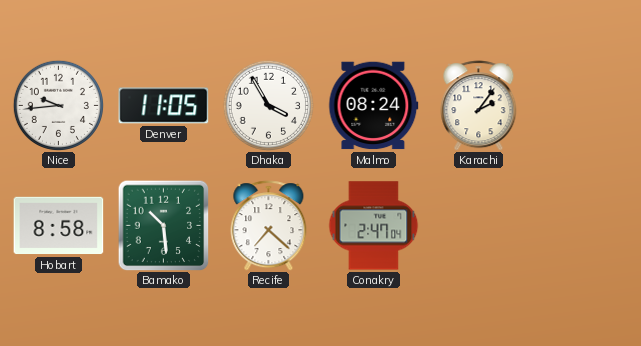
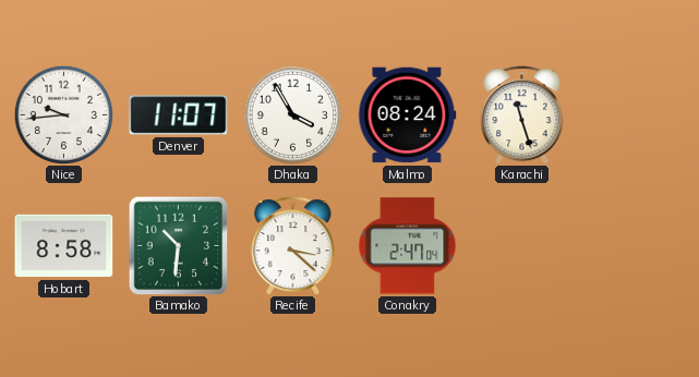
Denver: 11:05 -> 11:07 (179, 115)
Karachi: 2:06 -> 11:27 (522, 115)
Bamako: 10:29 -> 10:31 (178, 245)
Recife: 7:22 -> 3:22 (293, 246)
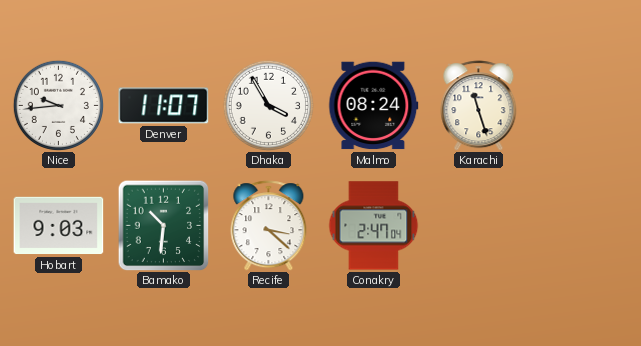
Hobart: 8:58 -> 9:03 (59, 226)
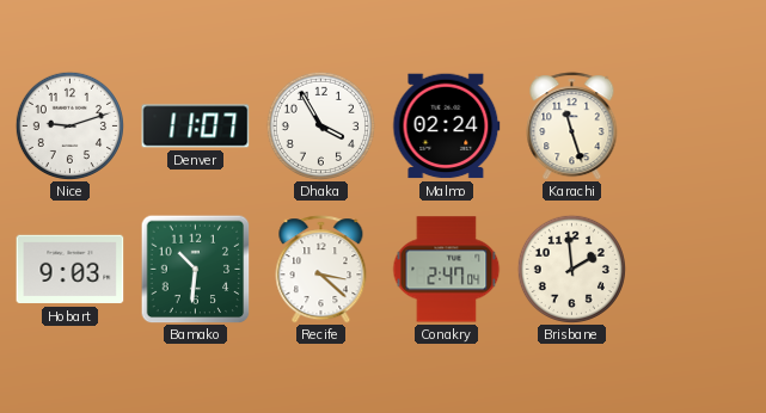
Nice: 9:44 -> 9:12 (69, 125)
Malmo: 08:24 -> 02:24 (447, 127)
Brisbane: none -> 1:59 (571, 269)
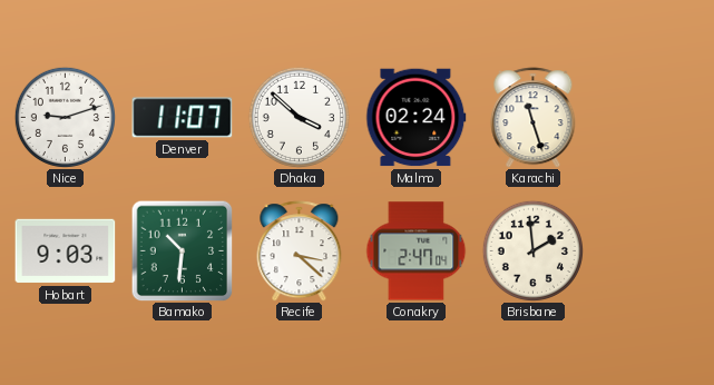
Dhaka: 3:55 -> 3:52 (299, 117)
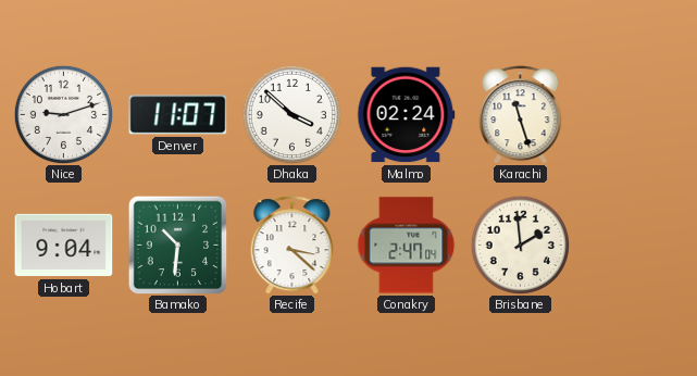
Hobart: 9:03 -> 9:04 (64, 246)
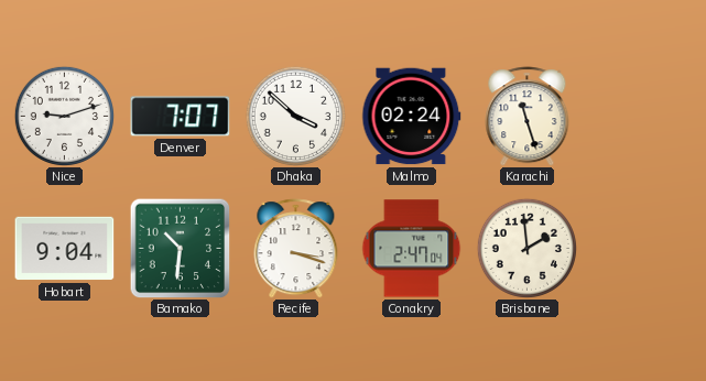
Denver: 11:07 -> 7:07 (181, 117)
Recife: 3:22 -> 3:18 (296, 249)
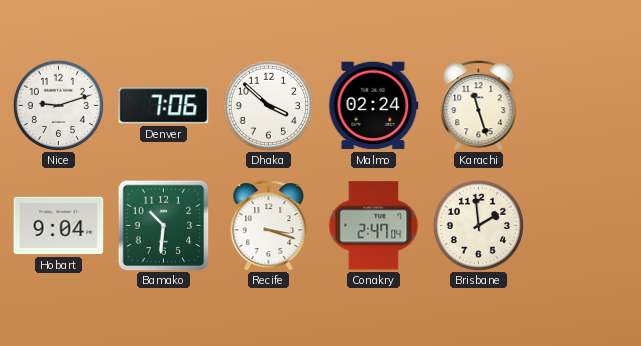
Denver: 7:07 -> 7:06 (164, 106)
